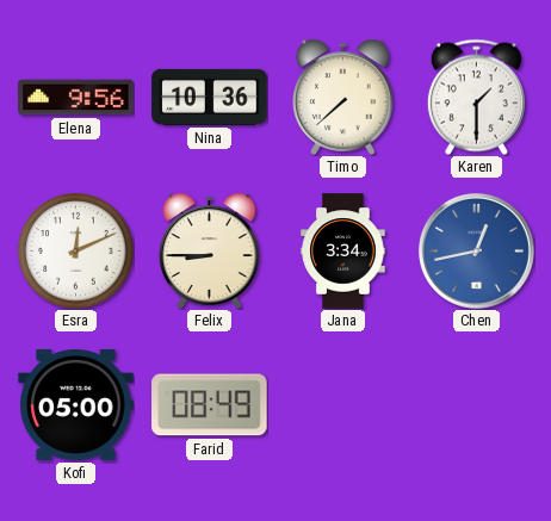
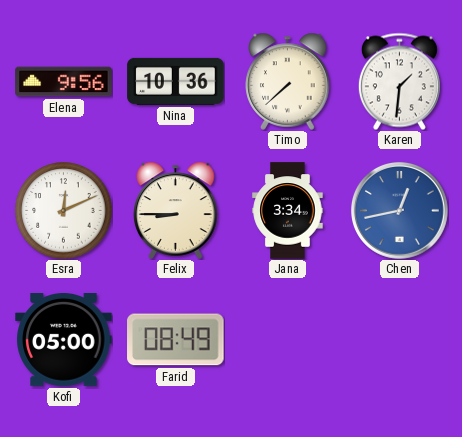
Karen: 1:30 -> 1:31 (399, 81)
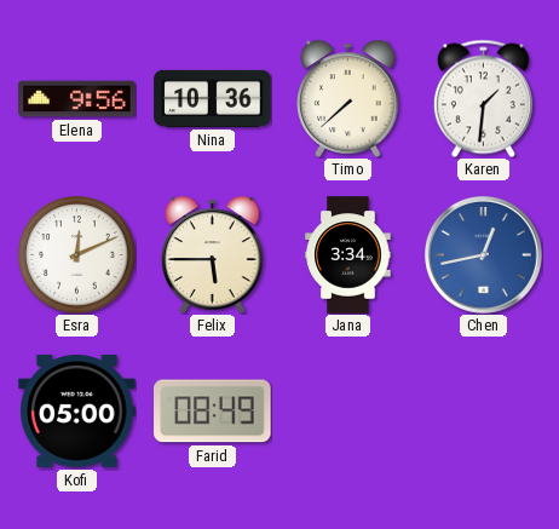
Felix: 8:45 -> 5:45 (213, 254)
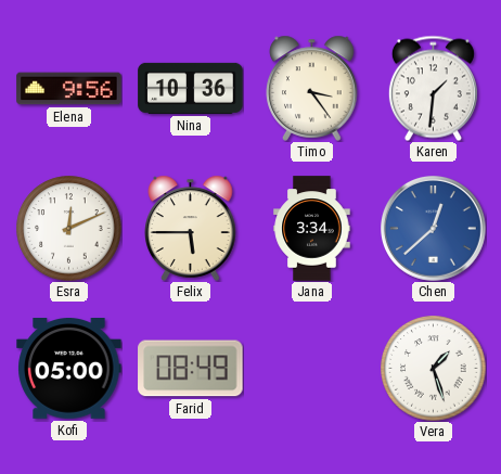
Timo: 7:38 -> 3:24 (312, 88)
Chen: 12:43 -> 12:38 (434, 229)
Vera: none -> 1:27 (434, 369)
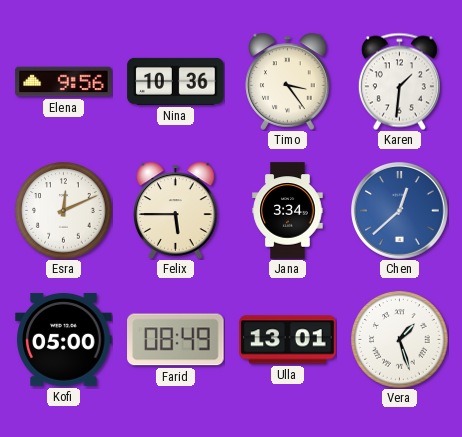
Ulla: none -> 13:01 (288, 340)
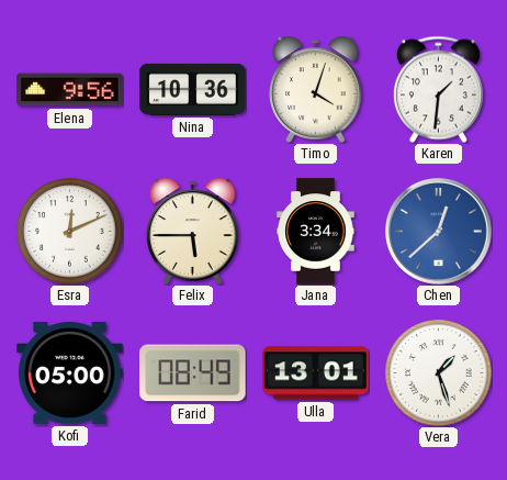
Timo: 3:24 -> 4:03 (316, 89)
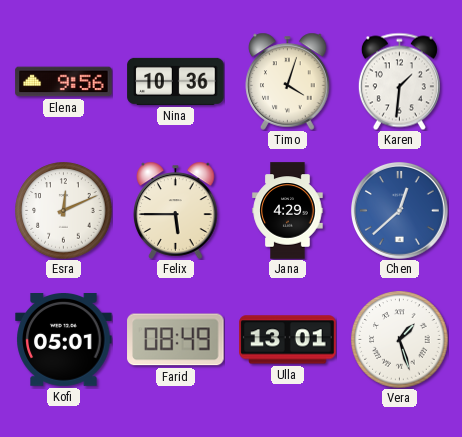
Jana: 3:34 -> 4:29 (288, 211)
Kofi: 05:00 -> 05:01 (64, 340)
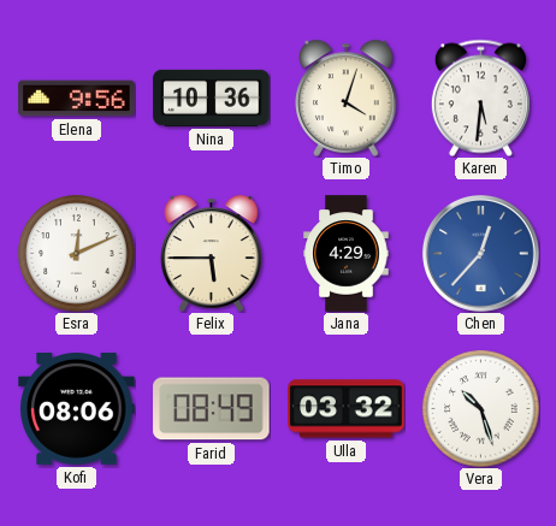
Karen: 1:31 -> 5:31 (480, 97)
Chen: 12:38 -> 12:37 (481, 254)
Kofi: 05:01 -> 08:06 (77, 409)
Ulla: 13:01 -> 03:32 (347, 409)
Vera: 1:27 -> 10:27 (481, 409)
